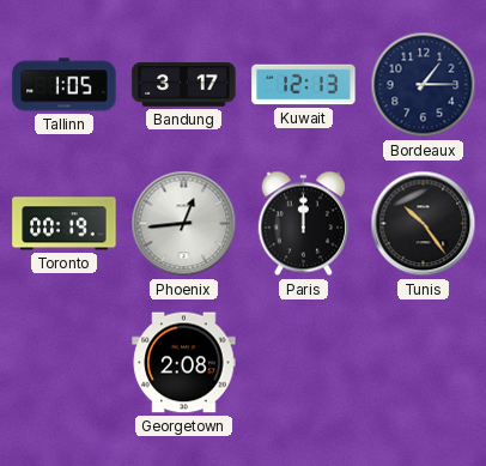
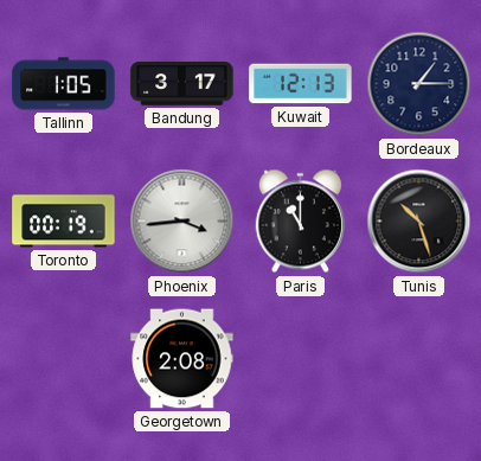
Phoenix: 12:44 -> 3:44 (182, 222)
Paris: 12:00 -> 11:00 (300, 222)
Tunis: 10:24 -> 10:27 (419, 222)
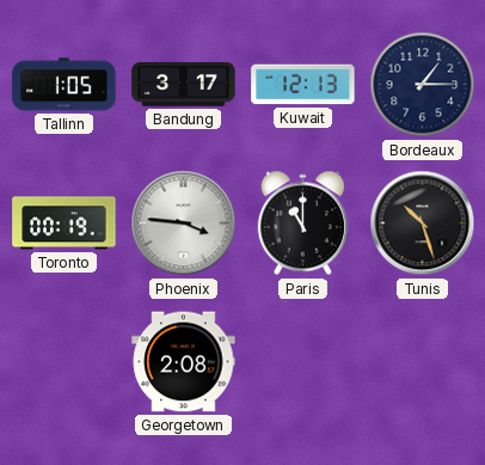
Phoenix: 3:44 -> 3:46 (184, 224)
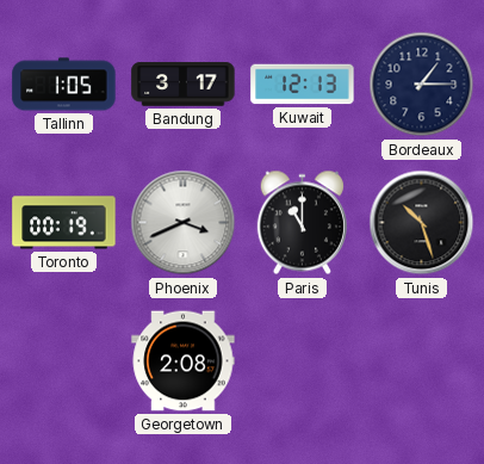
Phoenix: 3:46 -> 3:41 (184, 223)
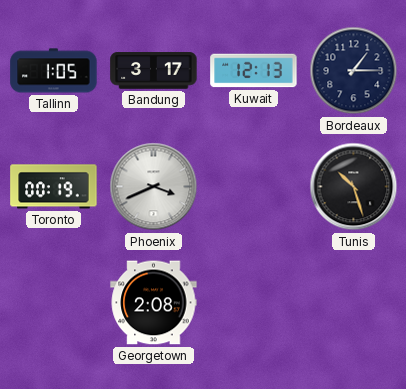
Paris: 11:00 -> none (302, 223)
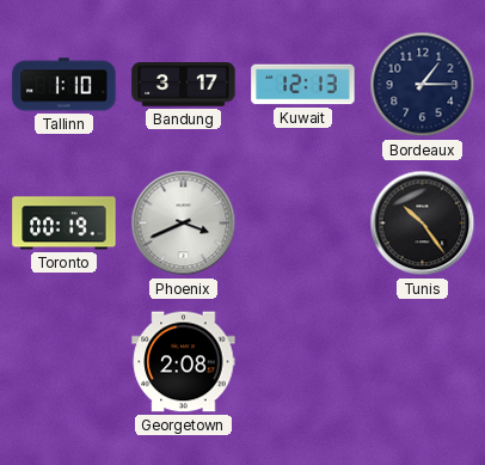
Tallinn: 1:05 -> 1:10 (65, 85)
Tunis: 10:27 -> 10:24 (423, 224)
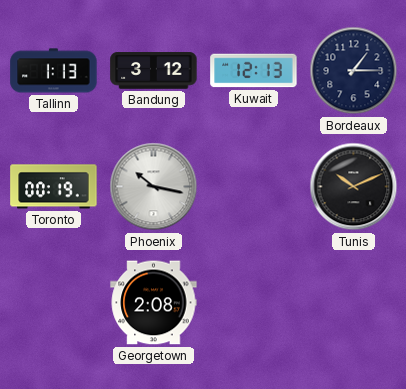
Tallinn: 1:10 -> 1:13 (54, 71)
Bandung: 3:17 -> 3:12 (154, 71)
Phoenix: 3:41 -> 10:17 (154, 187)
Tunis: 10:24 -> 10:11 (354, 187)
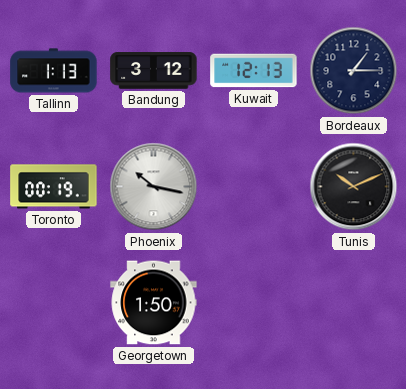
Georgetown: 2:08 -> 1:50 (154, 303)
